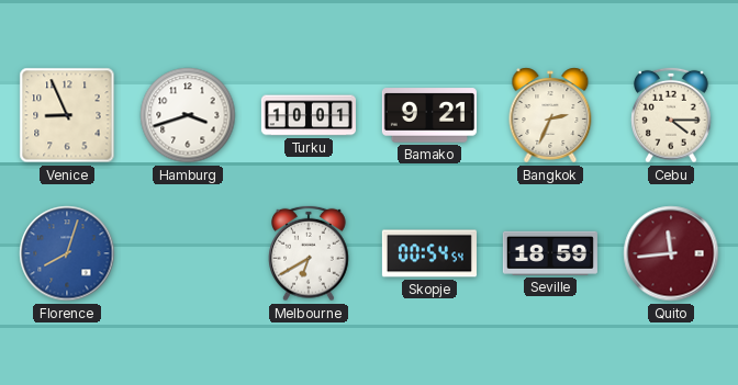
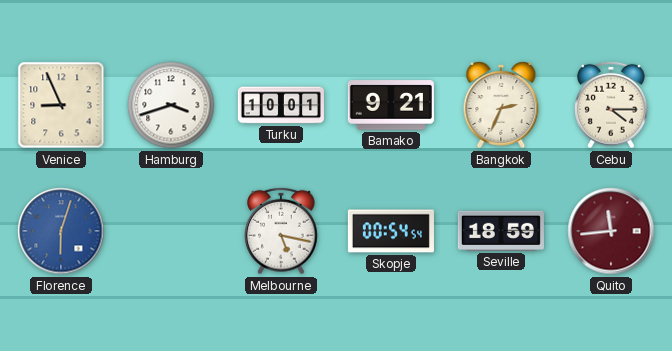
Florence: 8:03 -> 6:03 (61, 231)
Melbourne: 6:40 -> 5:17 (282, 231)
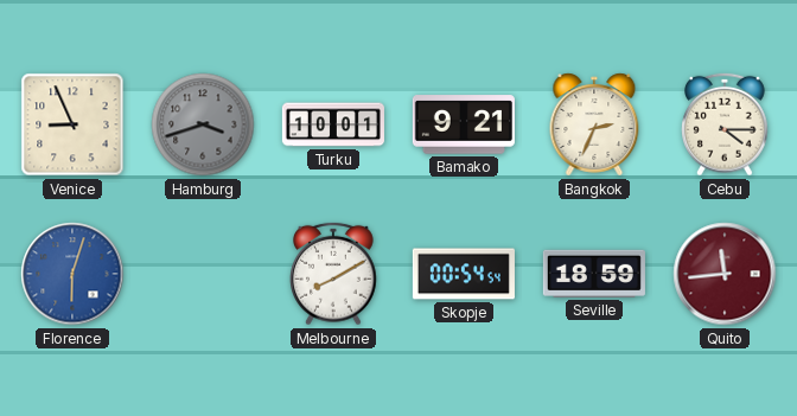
Hamburg dial: white -> grey (203, 124)
Melbourne: 5:17 -> 8:10 (334, 274)
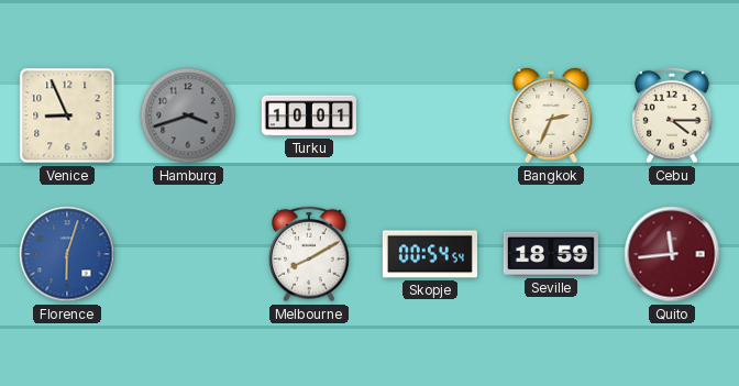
Bamako: 9:21 -> none (464, 124)
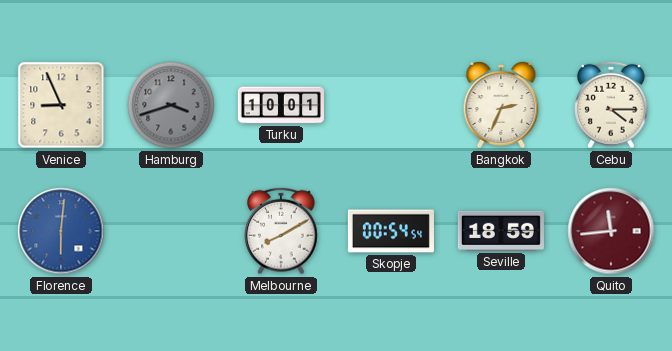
Florence: 6:03 -> 6:01 (61, 231)
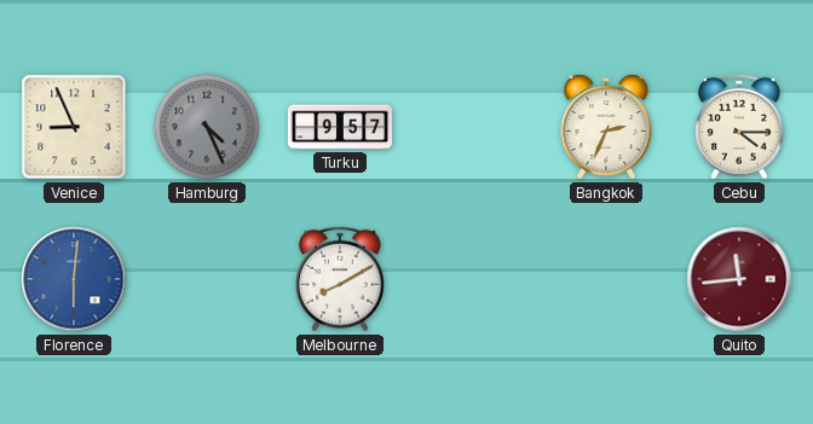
Hamburg: 3:42 -> 4:26 (207, 127)
Turku: 10:01 -> 9:57 (340, 127)
Skopje: 00:54 -> none (391, 231)
Seville: 18:59 -> none (501, 231)
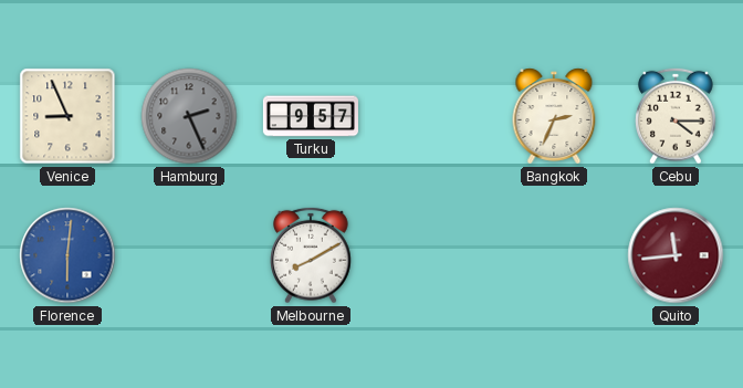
Hamburg: 4:26 -> 2:26 (189, 116)
